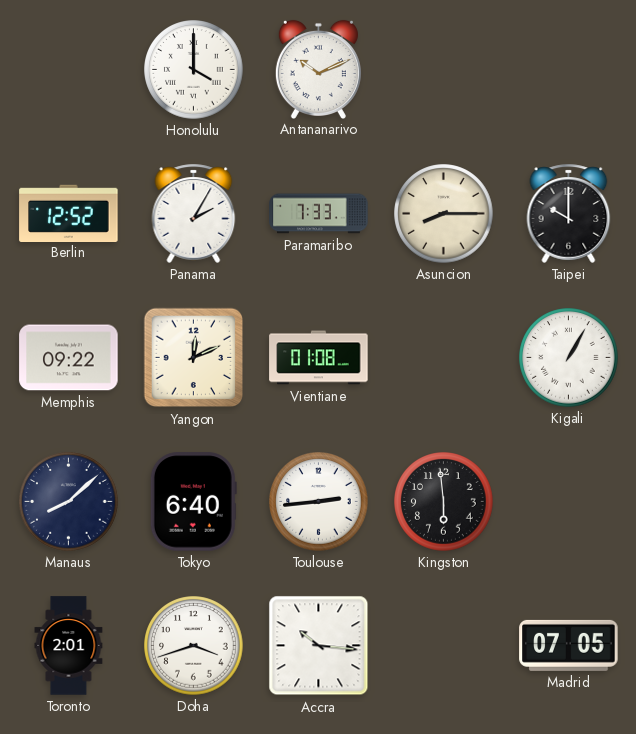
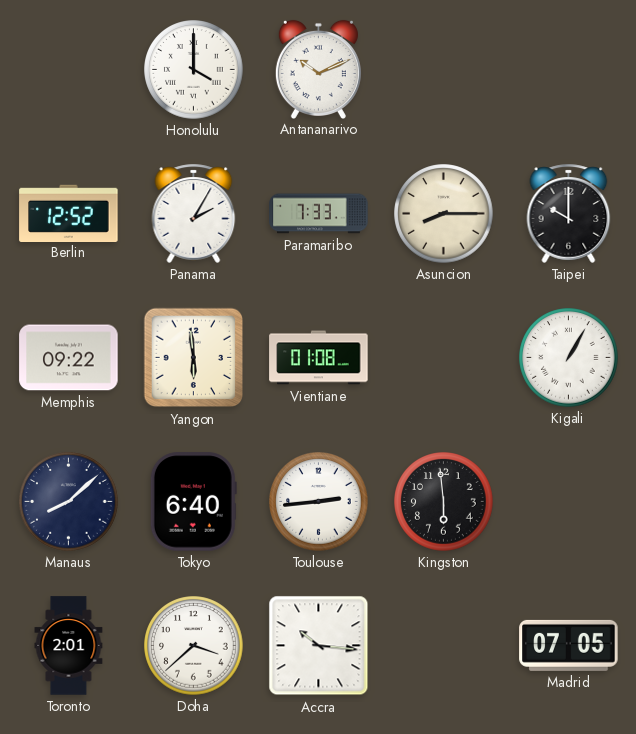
Yangon: 12:11 -> 5:59 (194, 358)
Doha: 3:42 -> 3:38 (194, 646)
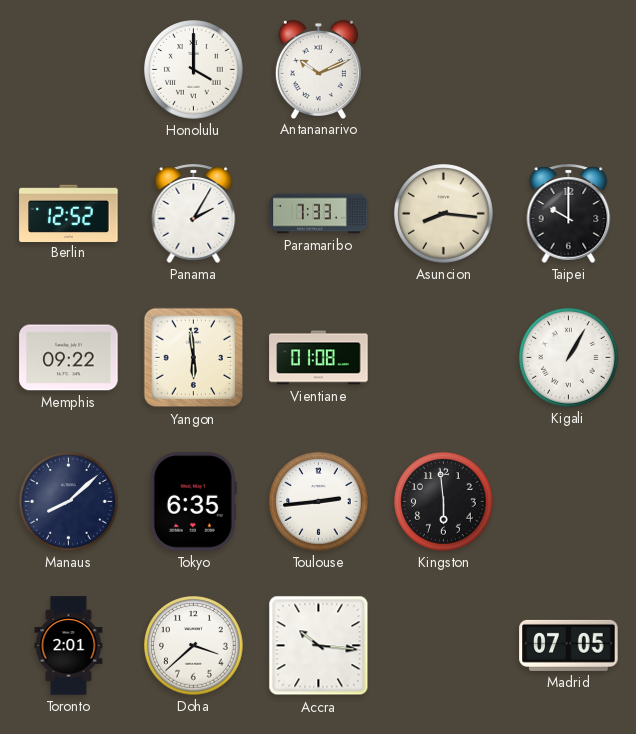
Asuncion: 8:15 -> 8:16 (444, 214)
Tokyo: 6:40 -> 6:35 (193, 502)
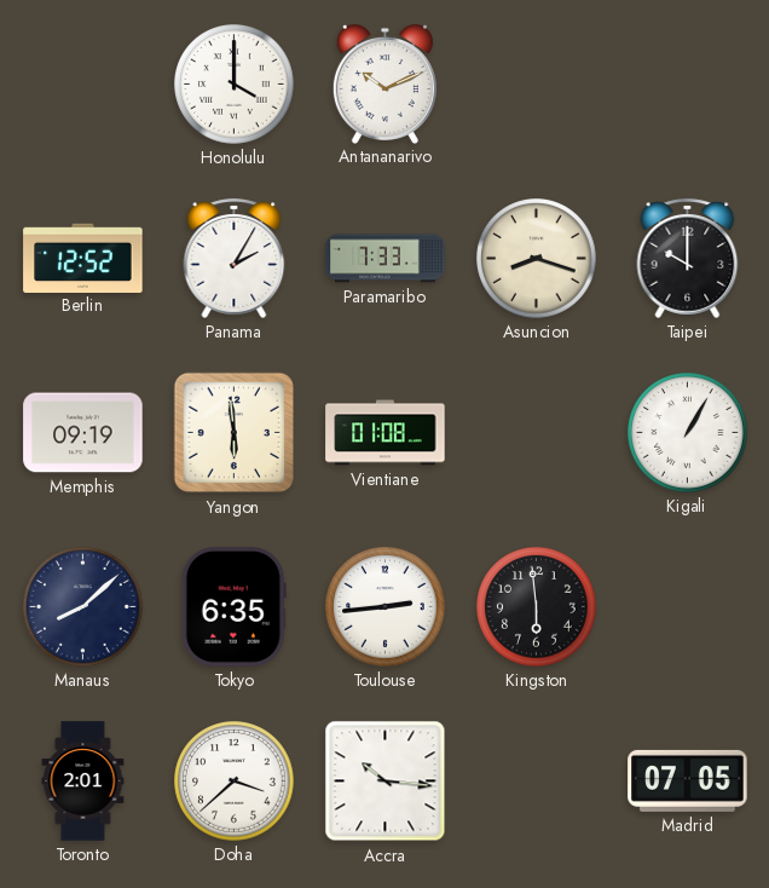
Asuncion: 8:16 -> 8:18 (537, 259)
Memphis: 09:22 -> 09:19 (83, 433)
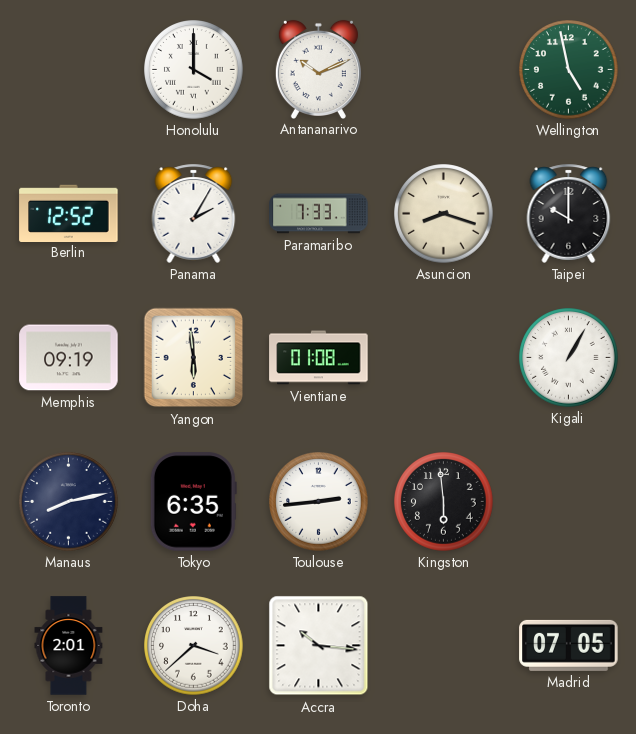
Wellington: none -> 4:58 (569, 70)
Manaus: 8:08 -> 8:13 (69, 502)
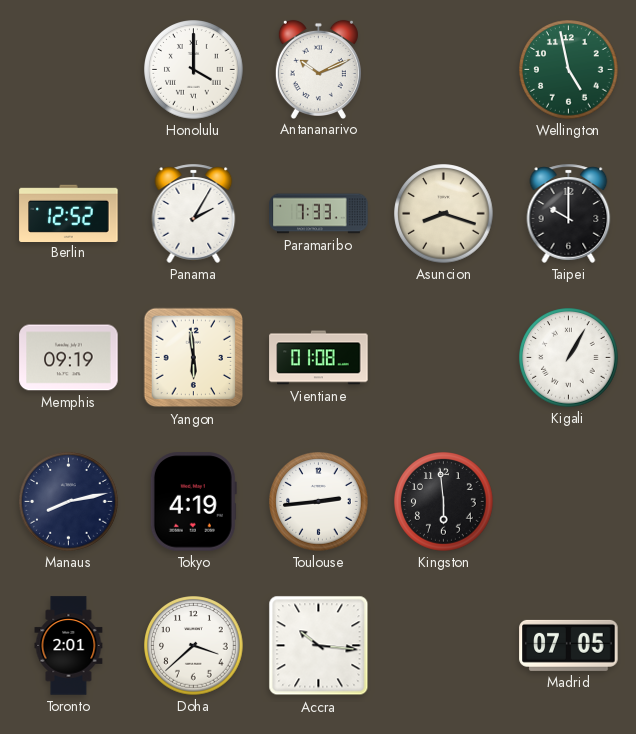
Tokyo: 6:35 -> 4:19 (193, 502)
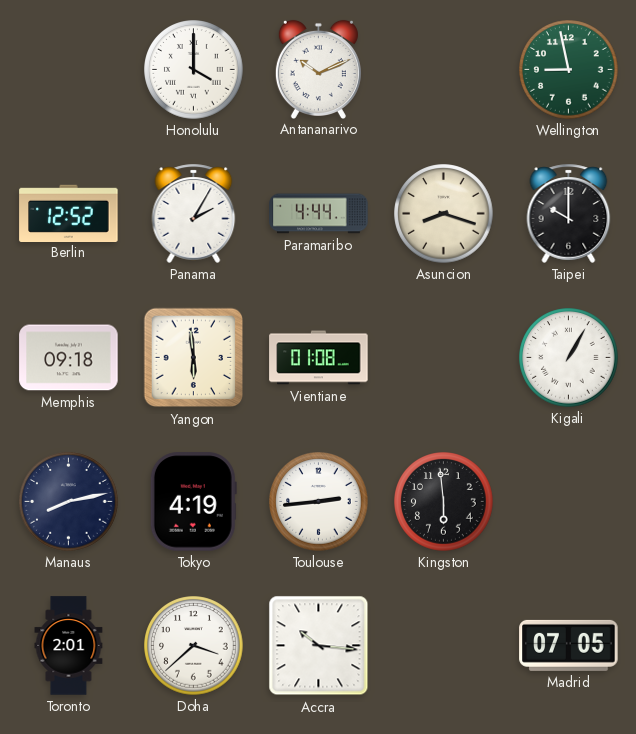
Wellington: 4:58 -> 8:58 (569, 70)
Paramaribo: 7:33 -> 4:44 (319, 214)
Memphis: 09:19 -> 09:18 (69, 358)
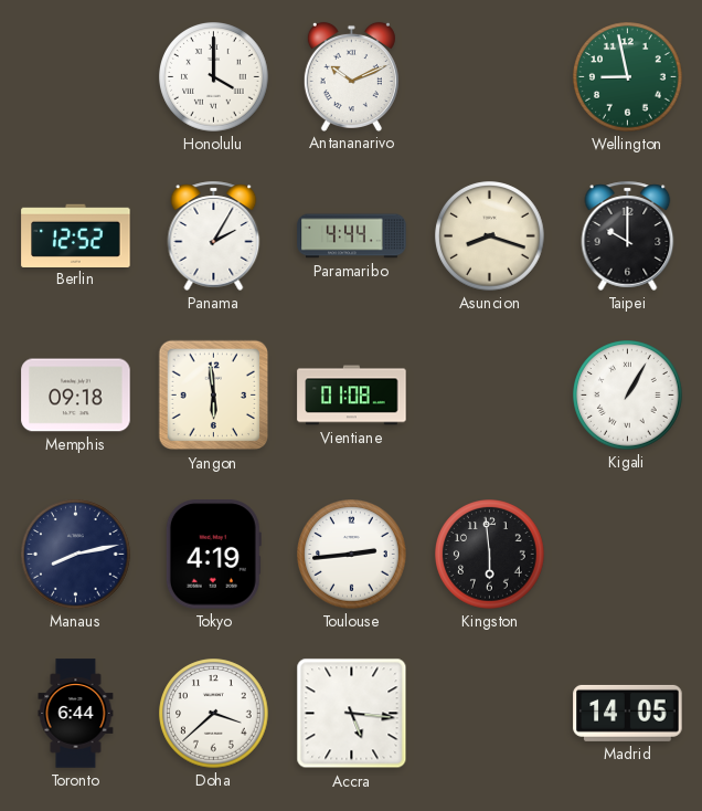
Toronto: 2:01 -> 6:44 (76, 714)
Accra: 10:16 -> 5:16 (352, 714)
Madrid: 07:05 -> 14:05 (628, 713)
